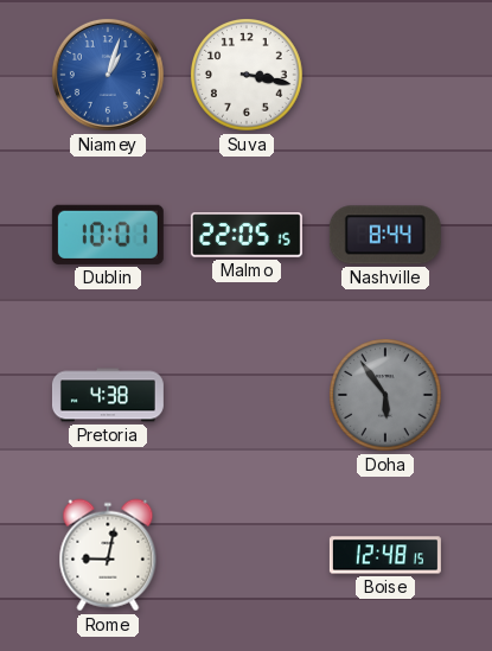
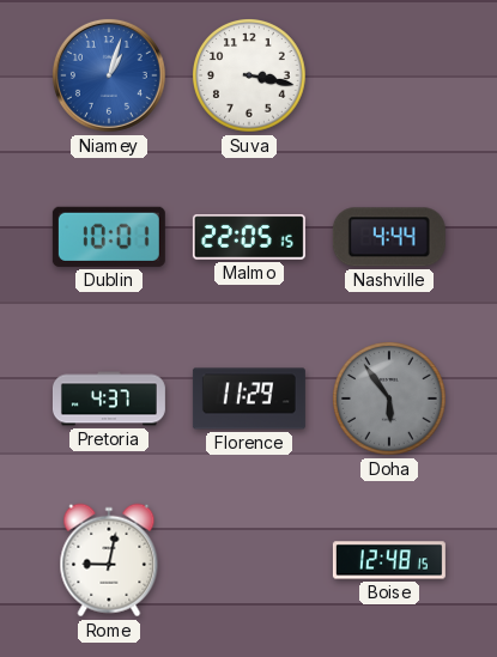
Nashville: 8:44 -> 4:44 (389, 237)
Pretoria: 4:38 -> 4:37 (109, 399)
Florence: none -> 11:29 (249, 399)
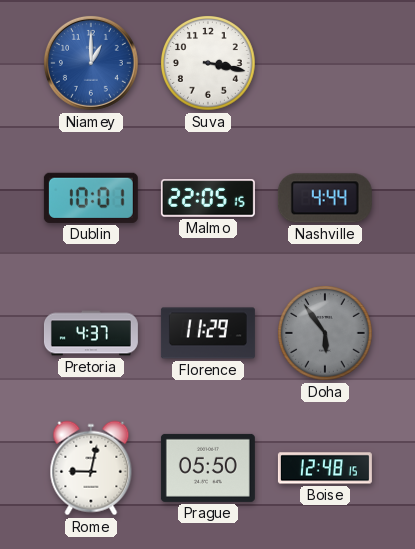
Niamey: 1:03 -> 1:00 (91, 63)
Prague: none -> 05:50 (208, 468)
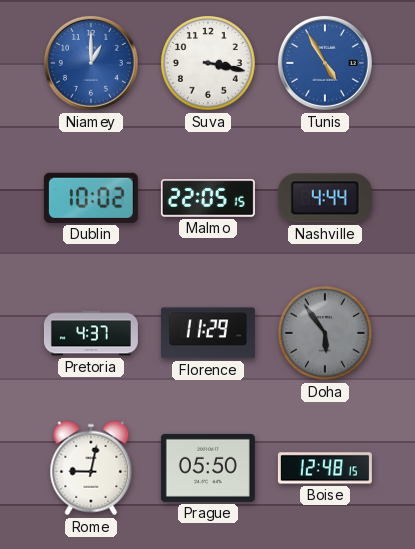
Tunis: none -> 4:55 (325, 63)
Dublin: 10:01 -> 10:02 (91, 198)
